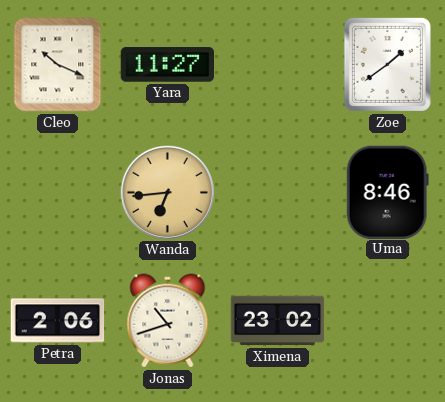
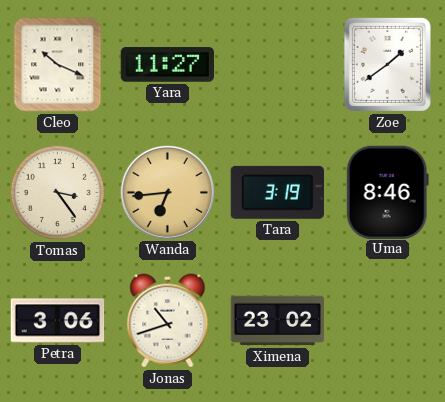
Tomas: none -> 3:24 (57, 192)
Tara: none -> 3:19 (277, 192)
Petra: 2:06 -> 3:06 (58, 321)
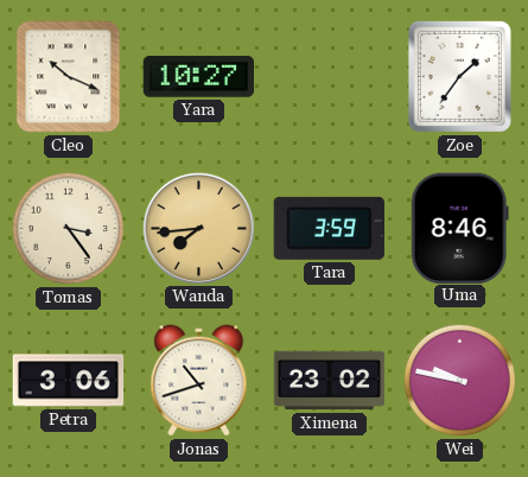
Yara: 11:27 -> 10:27 (199, 77)
Zoe: 1:39 -> 1:36 (459, 76)
Wanda: 6:44 -> 7:44 (198, 228)
Tara: 3:19 -> 3:59 (329, 228)
Wei: none -> 9:47 (459, 380)
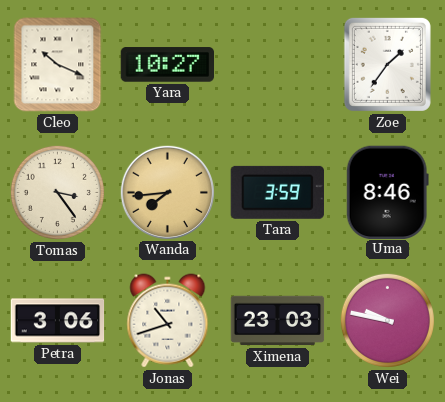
Ximena: 23:02 -> 23:03 (278, 321)
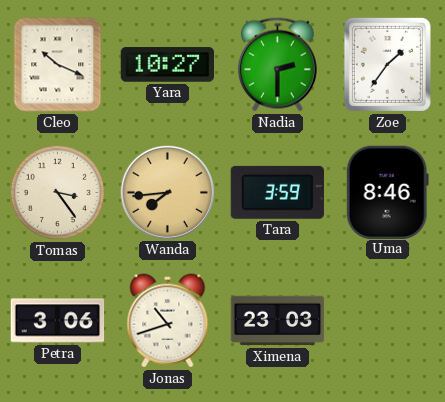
Nadia: none -> 2:30 (277, 65)
Wei: 9:47 -> none (387, 320)
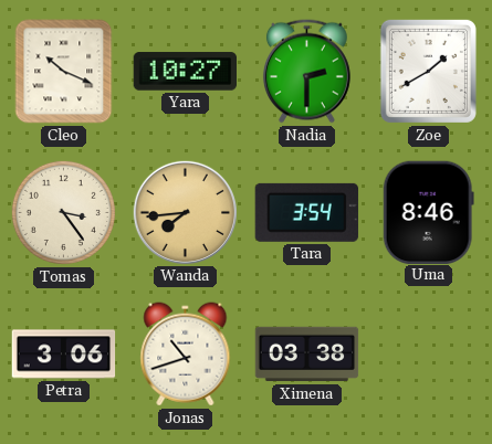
Zoe: 1:36 -> 1:40 (428, 71)
Tara: 3:59 -> 3:54 (306, 212)
Ximena: 23:03 -> 03:38 (307, 355)
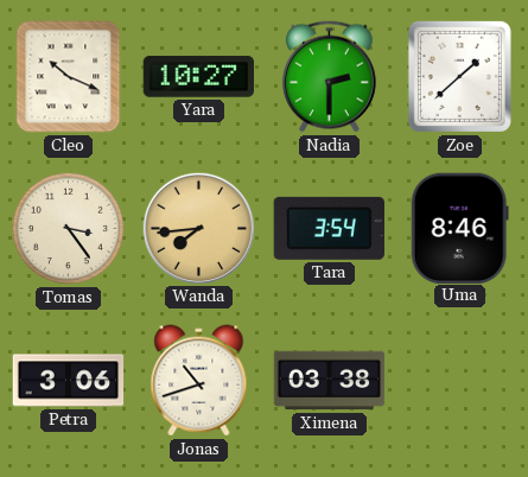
Zoe: 1:40 -> 1:38 (459, 76)
